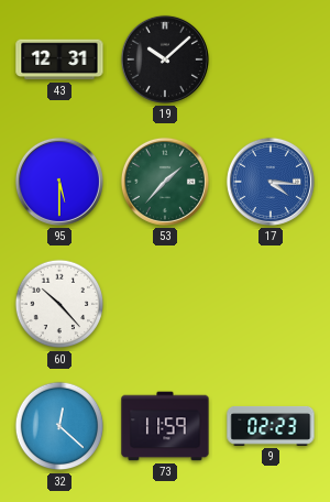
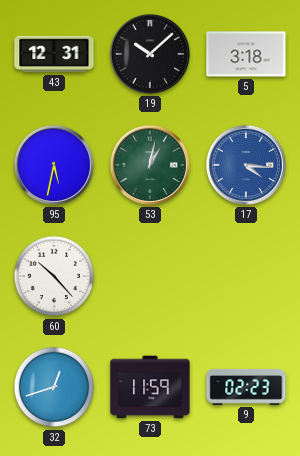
5: none -> 3:18 (246, 54)
95: 5:30 -> 5:32 (54, 165)
53: 1:37 -> 1:02 (150, 165)
32: 12:22 -> 12:42 (54, 387)
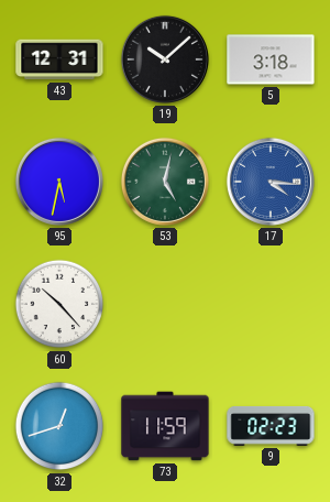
53: 1:02 -> 5:02 (165, 182)
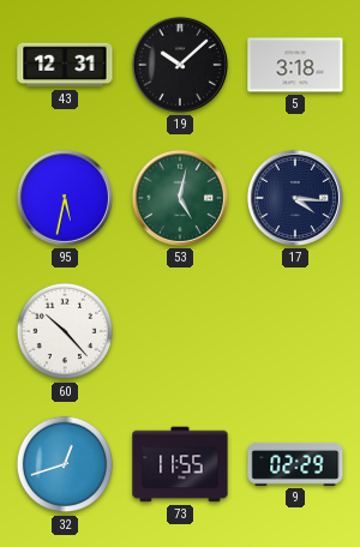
17 dial: blue -> navy (295, 198)
73: 11:59 -> 11:55 (180, 464)
9: 02:23 -> 02:29 (295, 464)
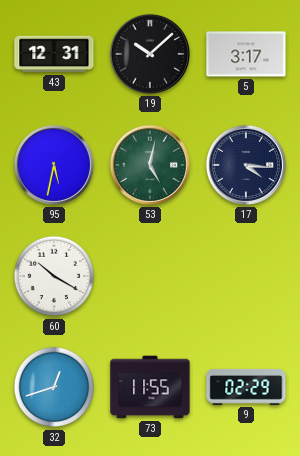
5: 3:18 -> 3:17 (246, 54)
60: 10:23 -> 10:20 (54, 276)
